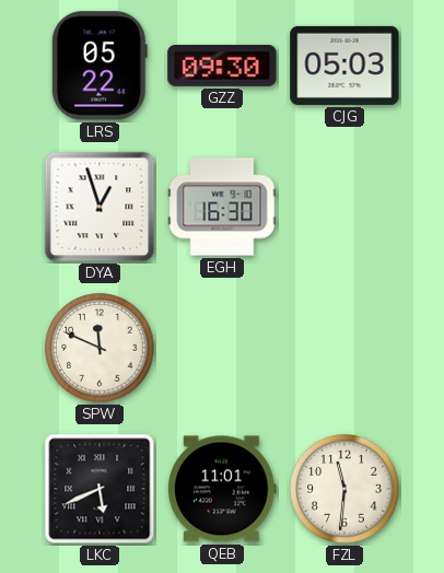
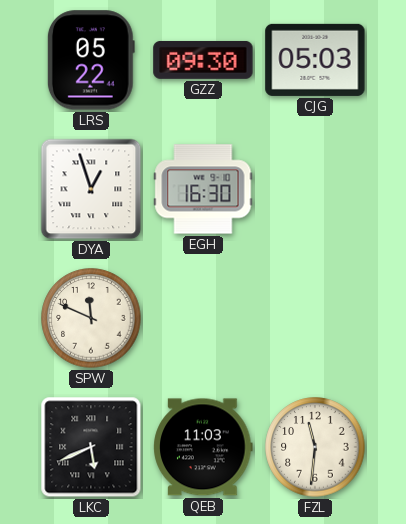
QEB: 11:01 -> 11:03 (203, 447)
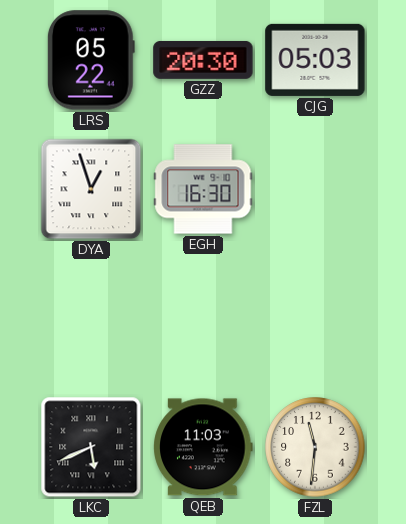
GZZ: 09:30 -> 20:30 (203, 60)
SPW: 11:49 -> none (91, 318)
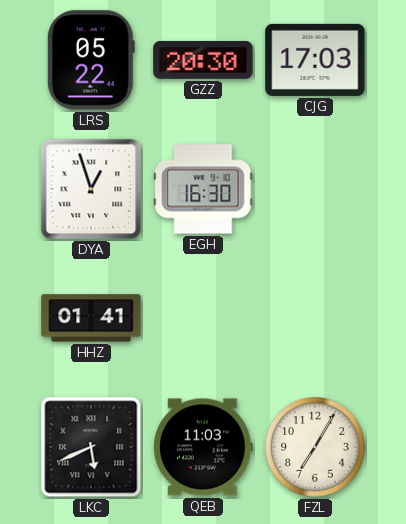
CJG: 05:03 -> 17:03 (315, 60)
HHZ: none -> 01:41 (91, 318)
FZL: 11:31 -> 7:05 (315, 447)
